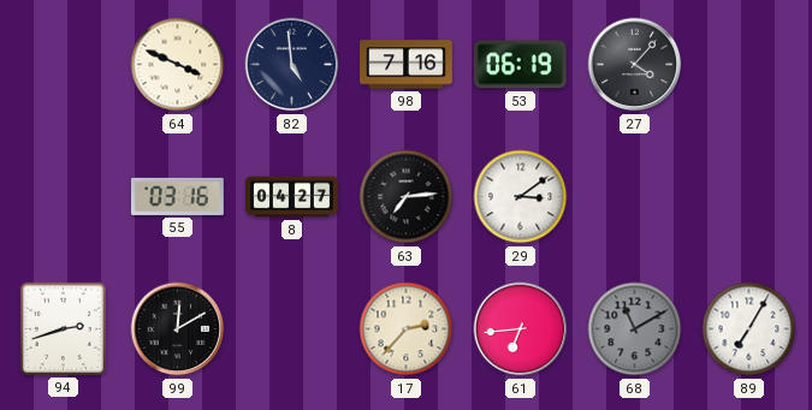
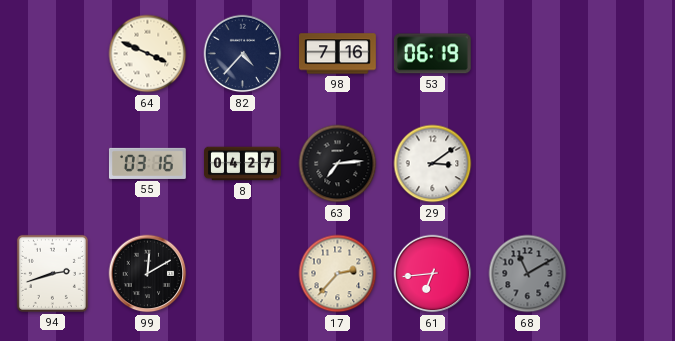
82: 4:59 -> 4:37 (243, 54)
27: 4:07 -> none (635, 65)
89: 7:05 -> none (749, 329)
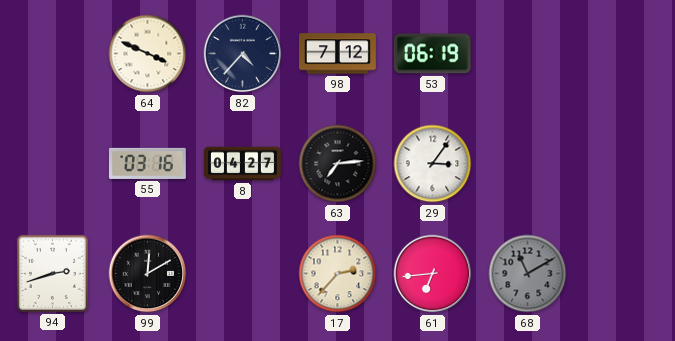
98: 7:16 -> 7:12 (338, 54)
29: 3:09 -> 3:06 (433, 164)
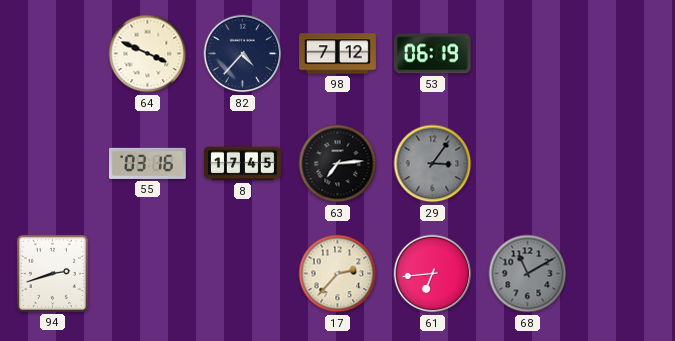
8: 04:27 -> 17:45 (243, 164)
29 dial: white -> grey (433, 164)
99: 12:10 -> none (148, 274)
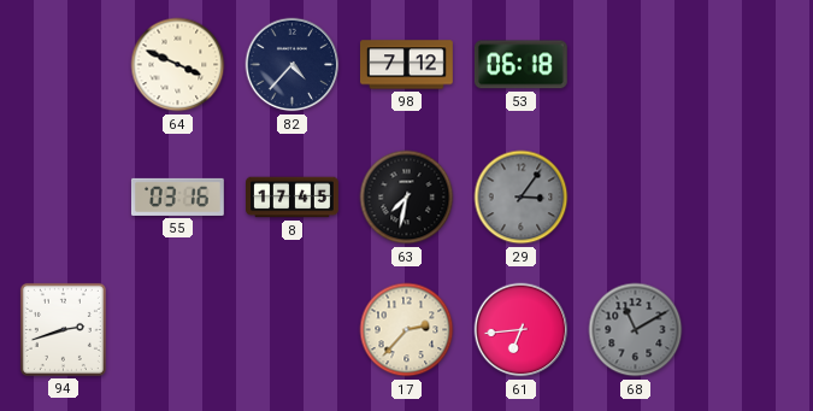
53: 06:19 -> 06:18 (520, 65)
63: 7:14 -> 7:32 (407, 198)
